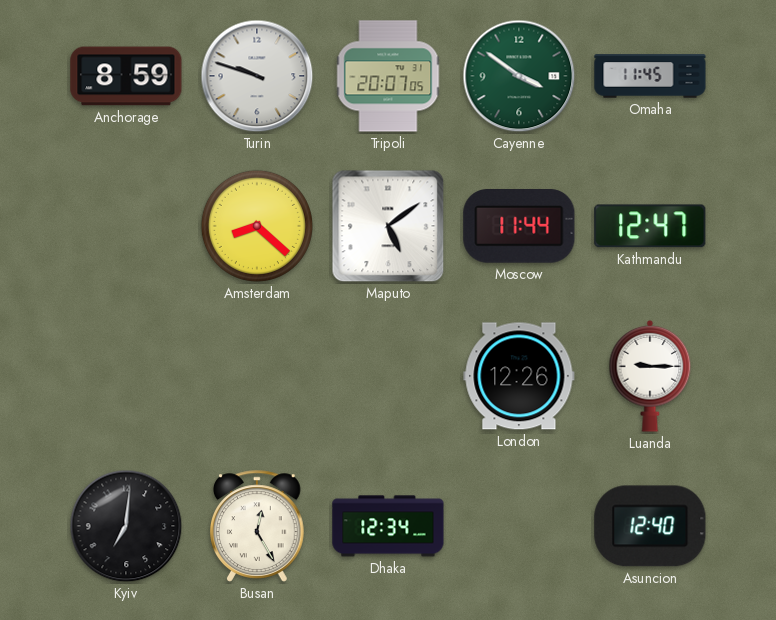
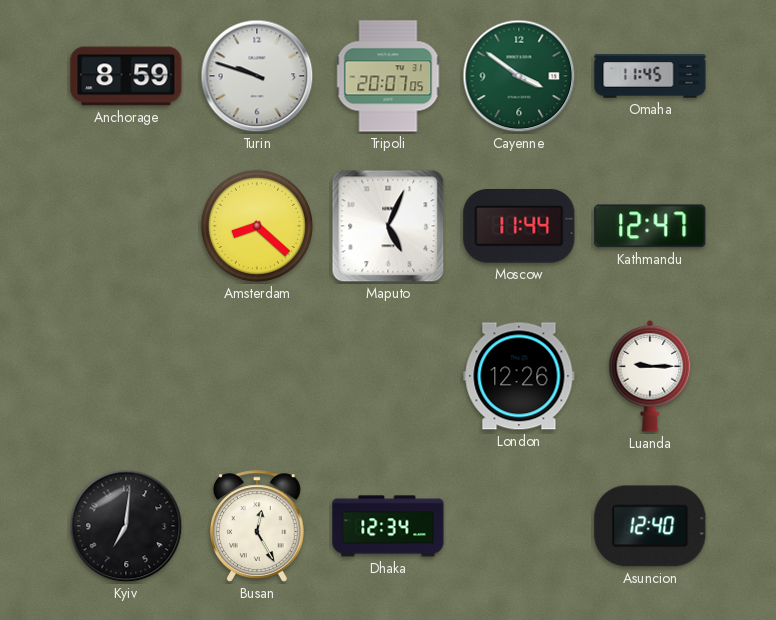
Maputo: 5:09 -> 5:04 (388, 226)
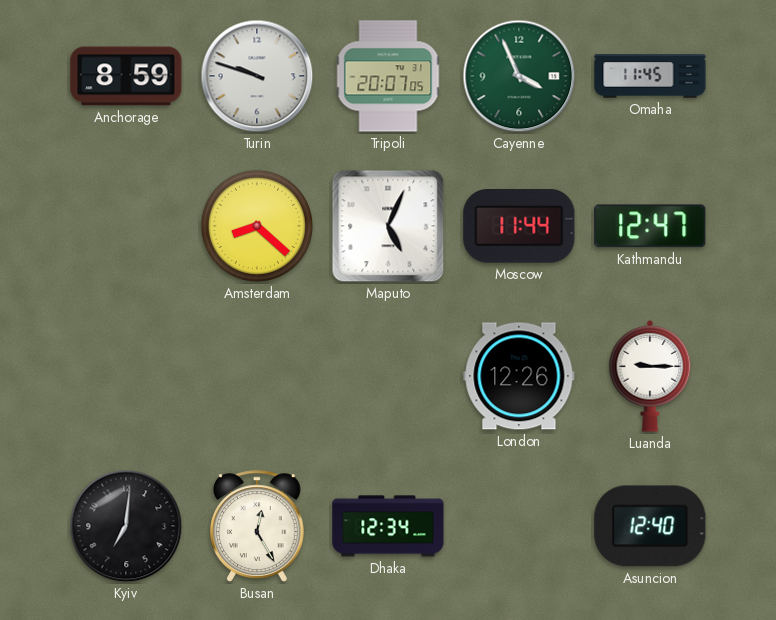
Cayenne: 3:51 -> 3:56 (519, 76)
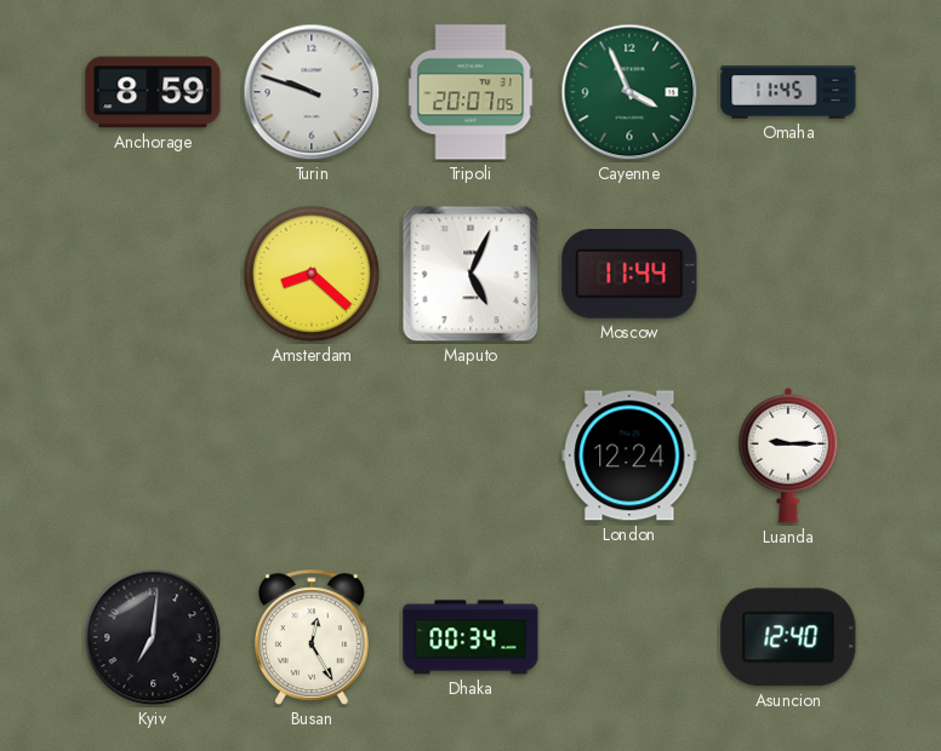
Kathmandu: 12:47 -> none (650, 226)
London: 12:26 -> 12:24 (629, 455)
Dhaka: 12:34 -> 00:34 (470, 637)
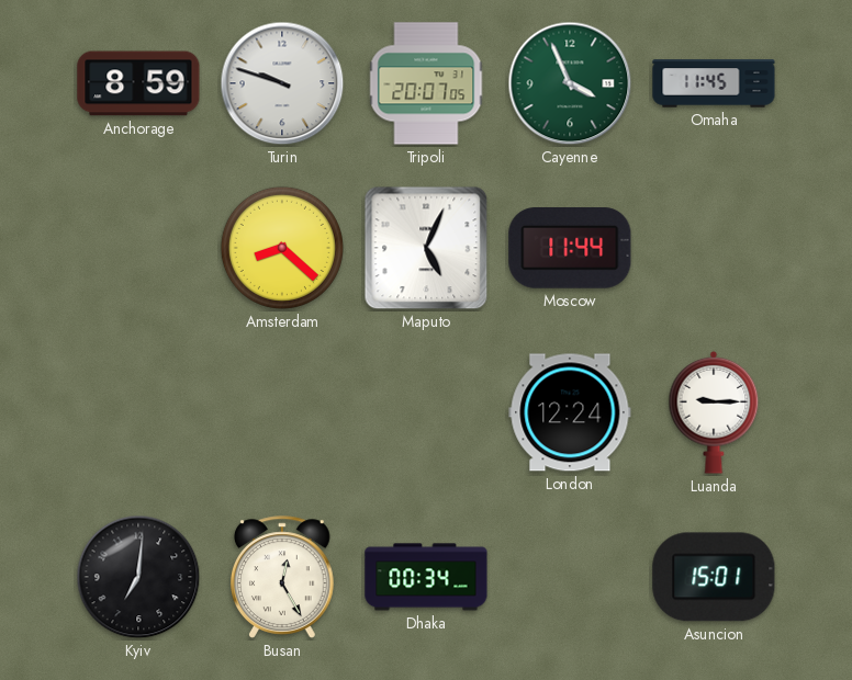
Asuncion: 12:40 -> 15:01 (714, 577)
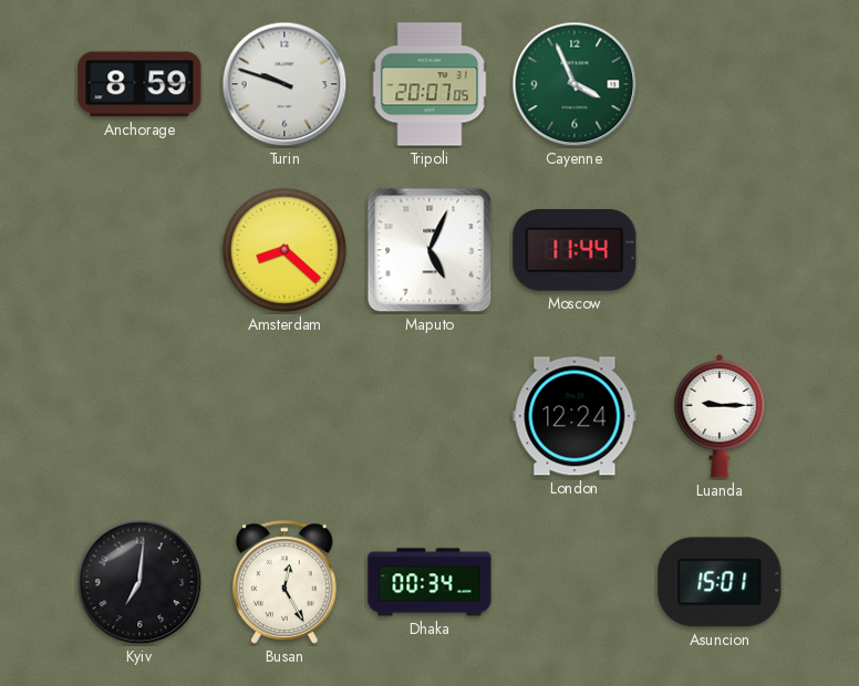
Omaha: 11:45 -> none (714, 83)
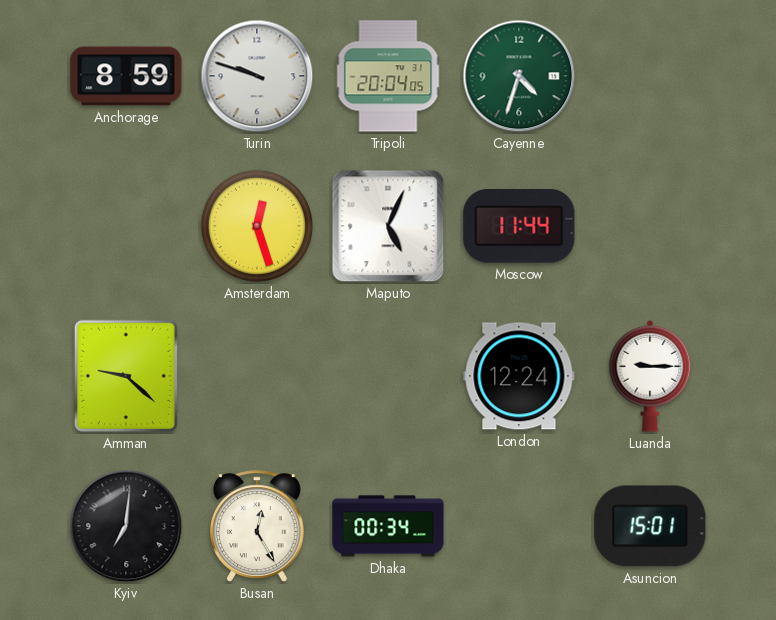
Tripoli: 20:07 -> 20:04 (388, 76)
Cayenne: 3:56 -> 4:33 (519, 76)
Amsterdam: 8:22 -> 12:27 (257, 226)
Amman: none -> 9:22 (126, 376)
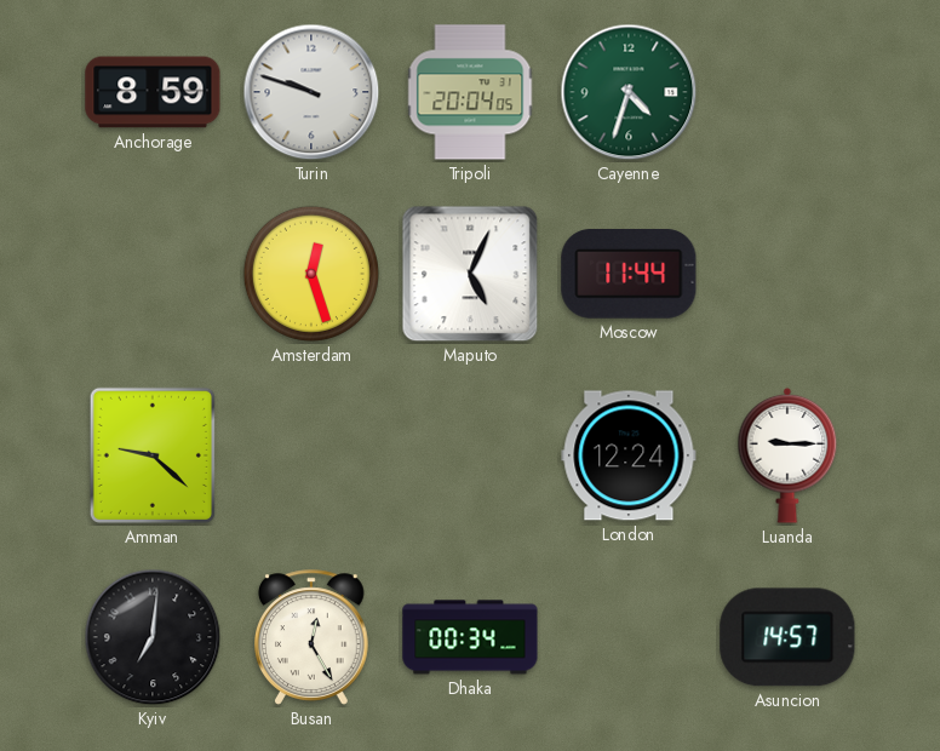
Asuncion: 15:01 -> 14:57 (787, 637)
